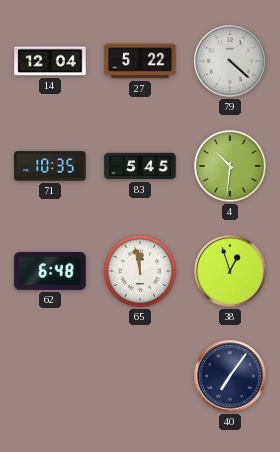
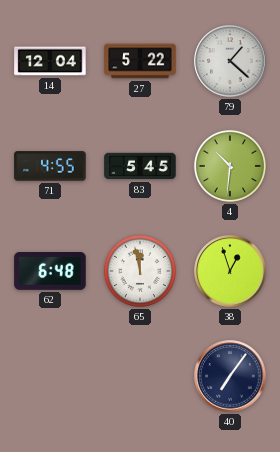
79: 4:22 -> 1:22 (230, 61)
71: 10:35 -> 4:55 (50, 166)
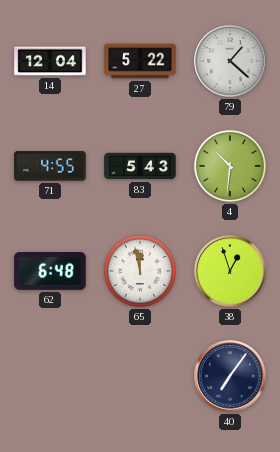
83: 5:45 -> 5:43 (140, 166)
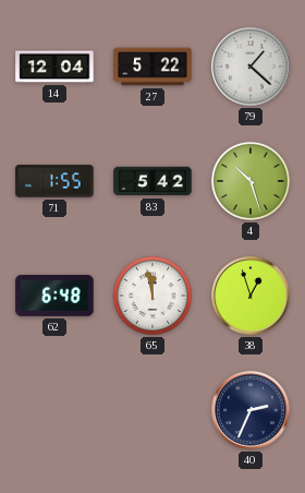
71: 4:55 -> 1:55 (54, 181)
83: 5:43 -> 5:42 (152, 181)
4: 10:31 -> 10:27 (251, 181)
40: 7:06 -> 2:34 (251, 410)
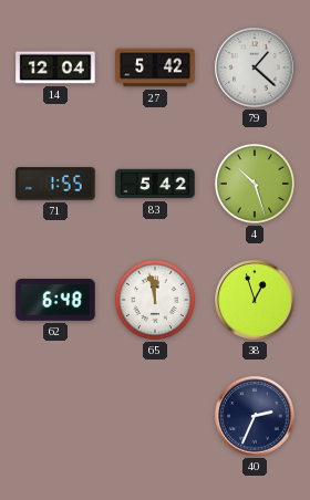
27: 5:22 -> 5:42 (155, 67)
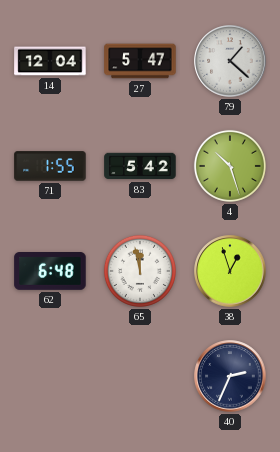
27: 5:42 -> 5:47 (140, 61)
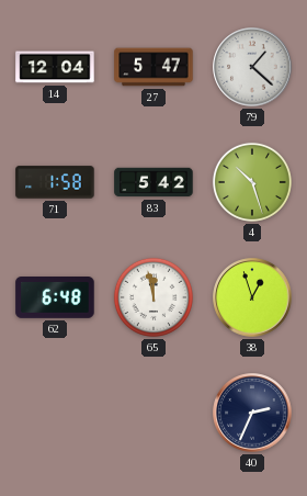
71: 1:55 -> 1:58 (55, 182)
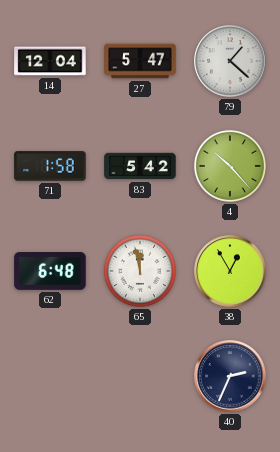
4: 10:27 -> 10:23 (230, 166)
38: 12:57 -> 12:55 (230, 271)
